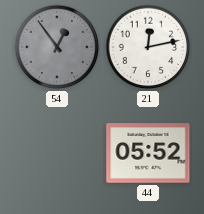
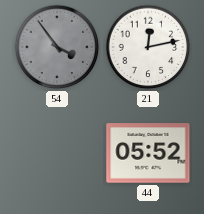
54: 12:54 -> 3:54 (57, 47)
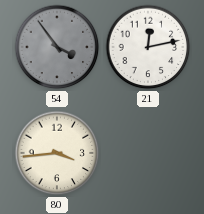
80: none -> 3:44 (57, 153)
44: 05:52 -> none (148, 153)
